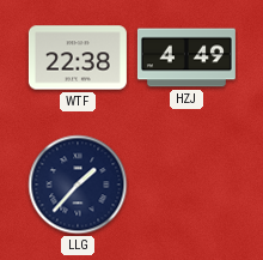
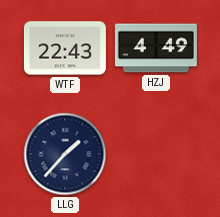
WTF: 22:38 -> 22:43 (65, 48)
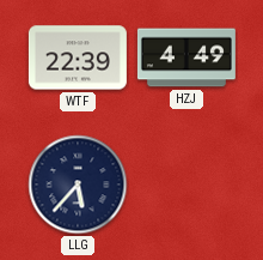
WTF: 22:43 -> 22:39 (78, 58)
LLG: 1:37 -> 5:37 (78, 185)
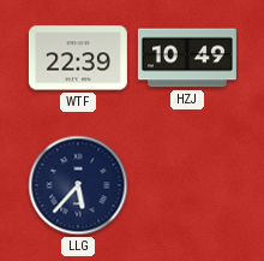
HZJ: 4:49 -> 10:49 (187, 58)
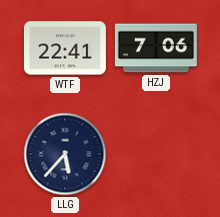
WTF: 22:39 -> 22:41 (65, 48)
HZJ: 10:49 -> 7:06 (156, 48)
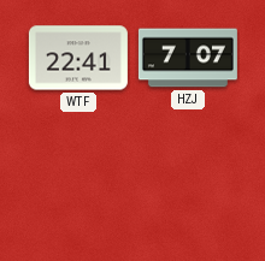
HZJ: 7:06 -> 7:07 (188, 58)
LLG: 5:37 -> none (65, 154)
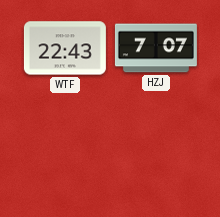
WTF: 22:41 -> 22:43 (65, 48)
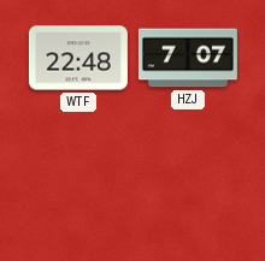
WTF: 22:43 -> 22:48 (78, 58)
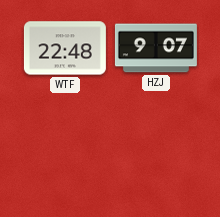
HZJ: 7:07 -> 9:07 (156, 48)
